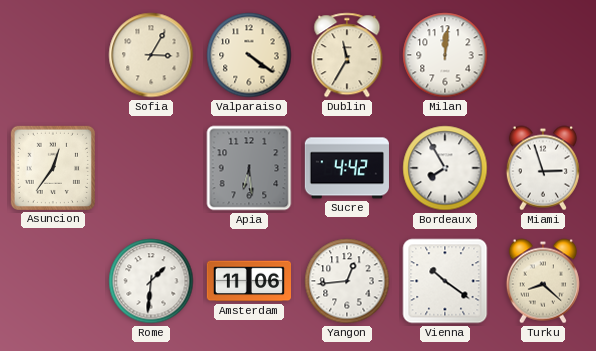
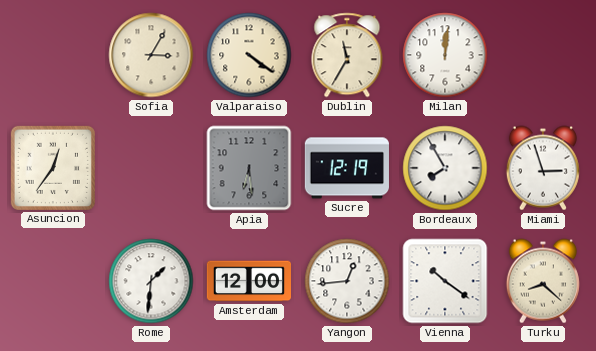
Sucre: 4:42 -> 12:19 (347, 168)
Amsterdam: 11:06 -> 12:00 (248, 281)
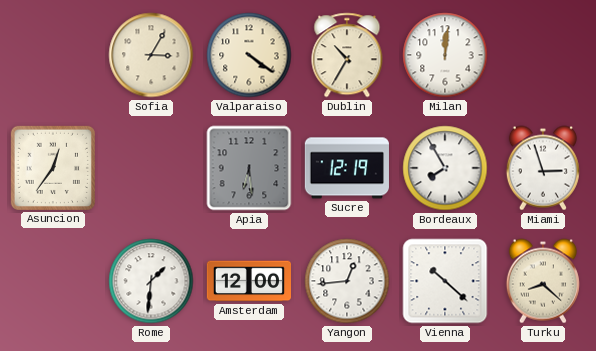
Dublin: 11:35 -> 10:35 (347, 55)
Vienna: 10:21 -> 10:22 (445, 281)
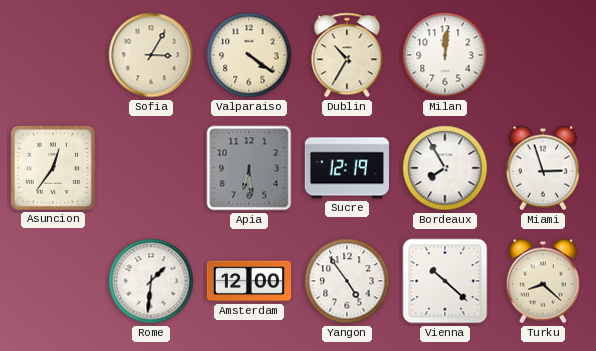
Yangon: 12:44 -> 4:54 (347, 281)
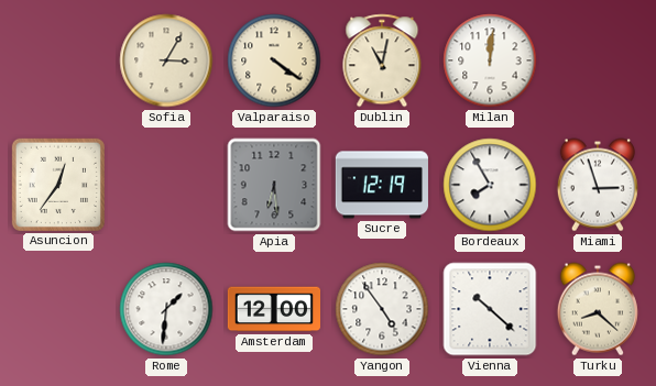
Dublin: 10:35 -> 11:02 (382, 60)
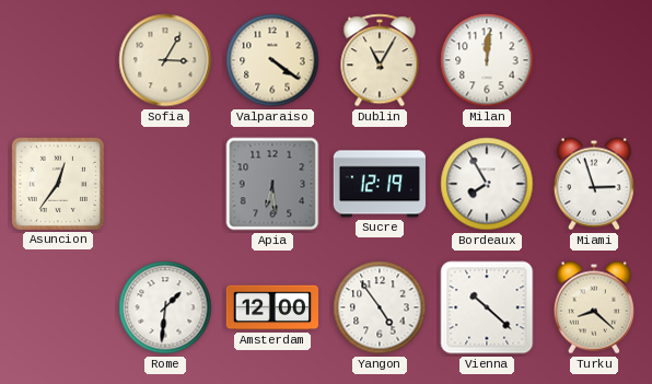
Dublin: 11:02 -> 11:05 (380, 60)
